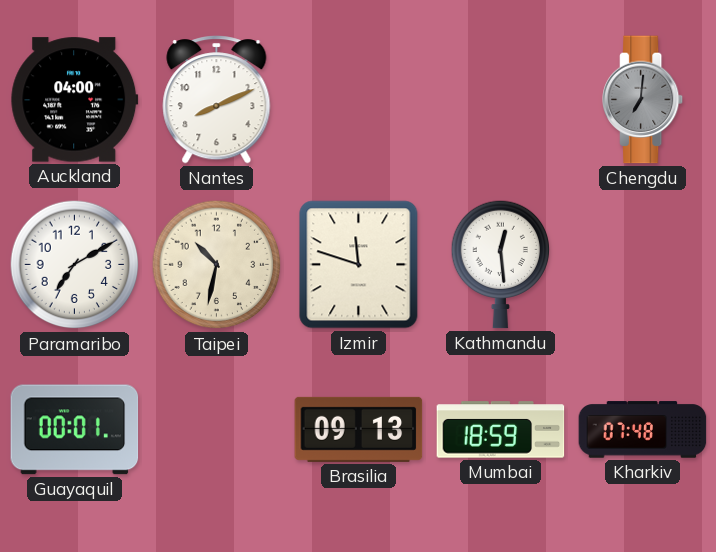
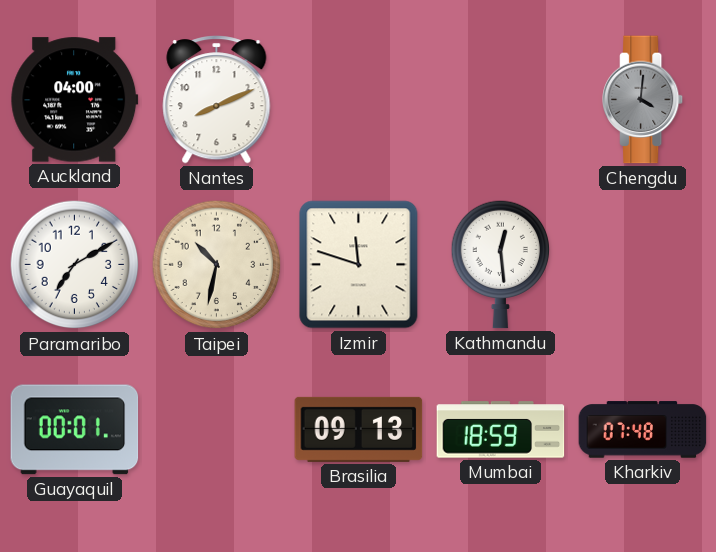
Chengdu: 7:01 -> 4:01 (644, 100)
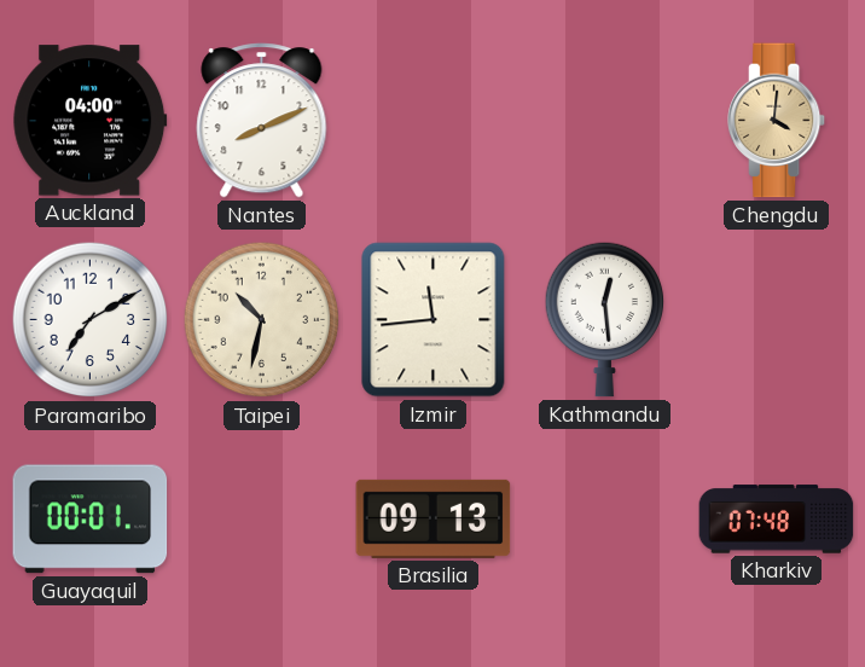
Chengdu dial: grey -> champagne (778, 121)
Izmir: 11:48 -> 11:44 (434, 320)
Mumbai: 18:59 -> none (501, 430)
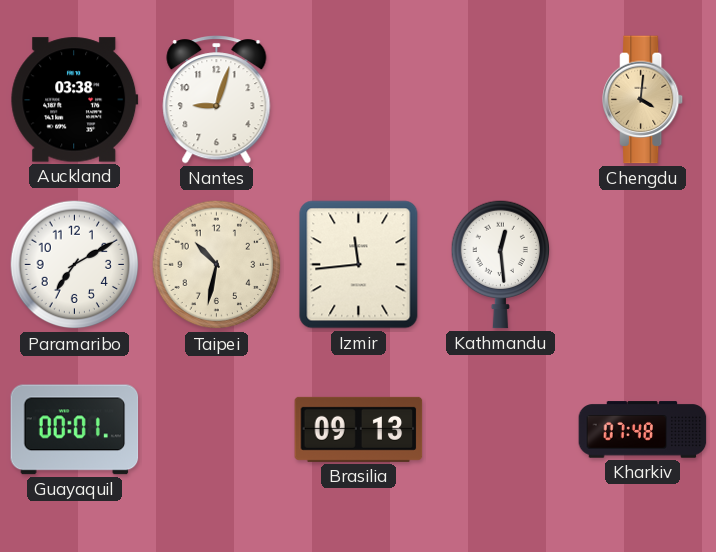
Auckland: 04:00 -> 03:38 (75, 100)
Nantes: 8:11 -> 9:03 (217, 100)
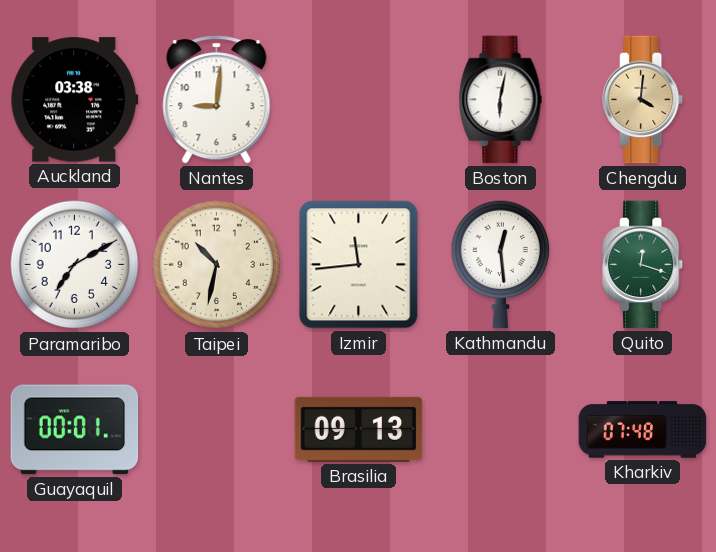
Nantes: 9:03 -> 9:01 (217, 100)
Boston: none -> 6:02 (501, 100)
Quito: none -> 12:18 (644, 265)
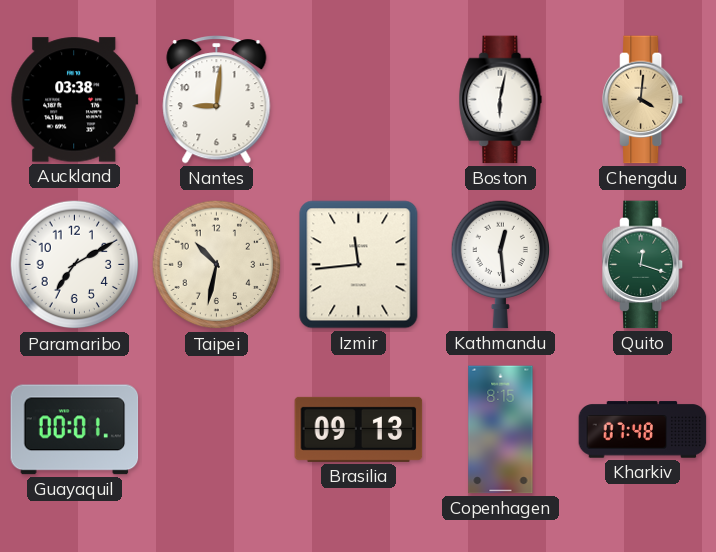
Copenhagen: none -> 8:15 (501, 430)
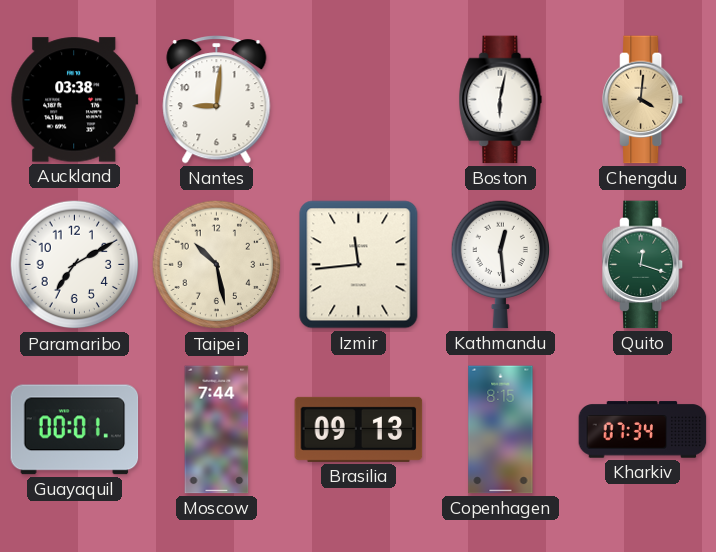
Taipei: 10:32 -> 10:28 (217, 265)
Moscow: none -> 7:44 (217, 430)
Kharkiv: 07:48 -> 07:34 (643, 430)
